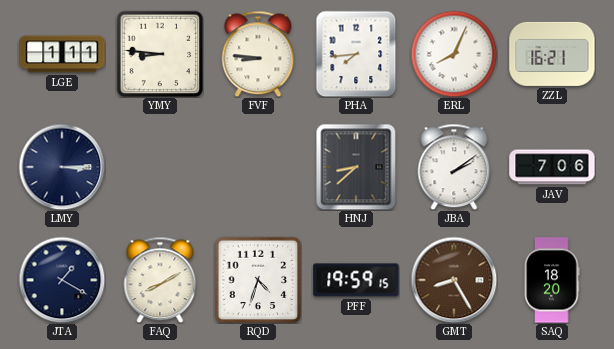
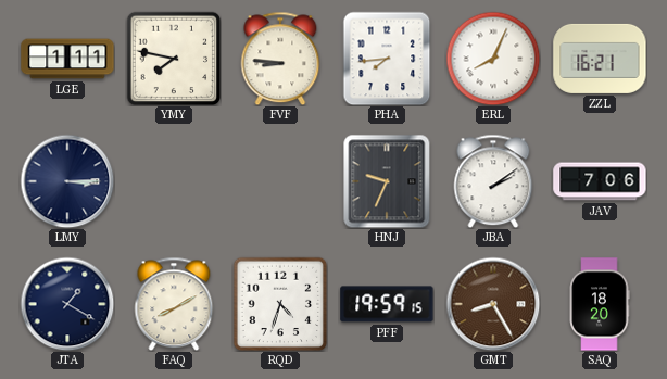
YMY: 8:46 -> 7:47 (174, 59)
HNJ: 8:38 -> 9:34 (387, 181)
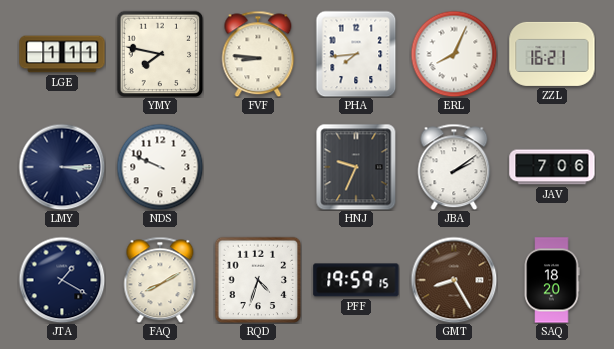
NDS: none -> 9:49 (160, 167)
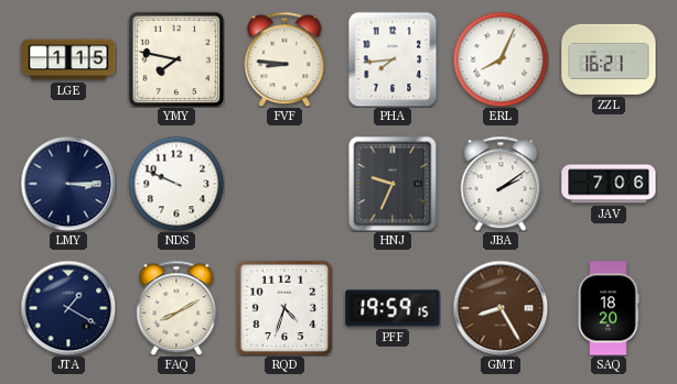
LGE: 1:11 -> 1:15 (68, 59)
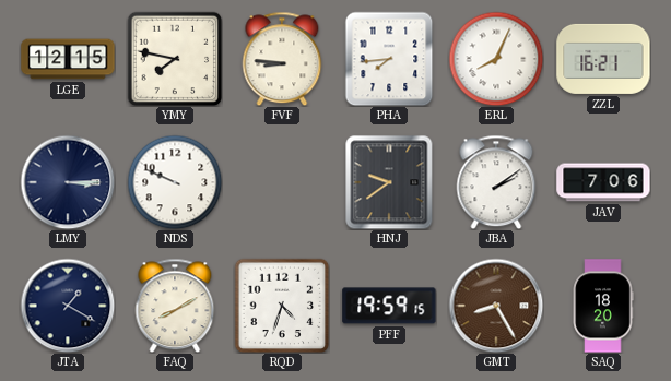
LGE: 1:15 -> 12:15 (68, 59)
HNJ: 9:34 -> 9:39 (389, 182)
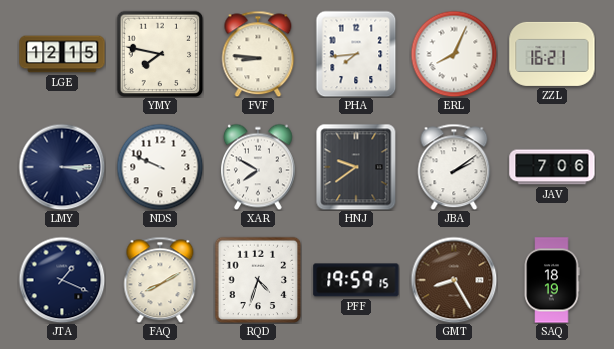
XAR: none -> 7:50 (258, 167)
JTA: 1:20 -> 1:19 (62, 280)
SAQ: 18:20 -> 18:19 (552, 280)
